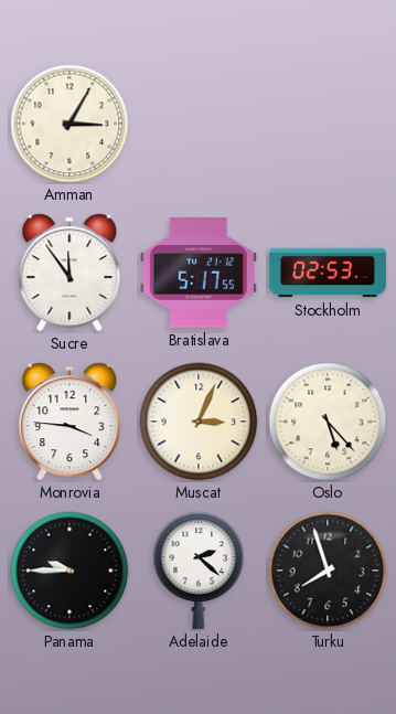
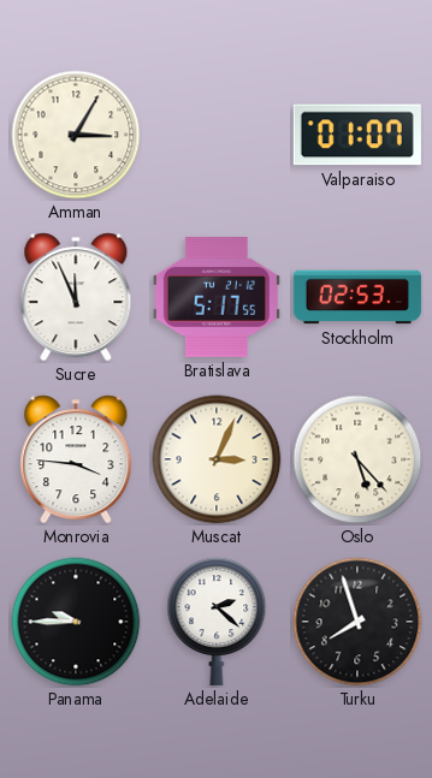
Valparaiso: none -> 01:07 (357, 135)
Sucre: 11:54 -> 11:56 (76, 297)
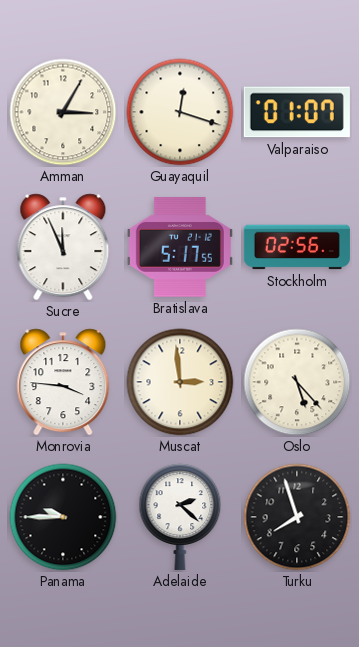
Guayaquil: none -> 12:18 (180, 112)
Stockholm: 02:53 -> 02:56 (297, 247)
Muscat: 3:04 -> 2:59 (180, 382)
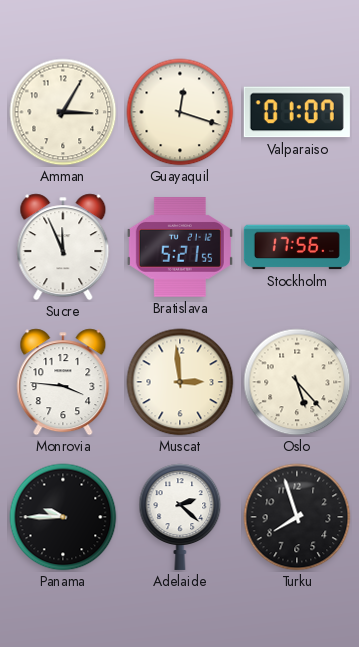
Bratislava: 5:17 -> 5:21 (180, 247)
Stockholm: 02:56 -> 17:56 (297, 247)
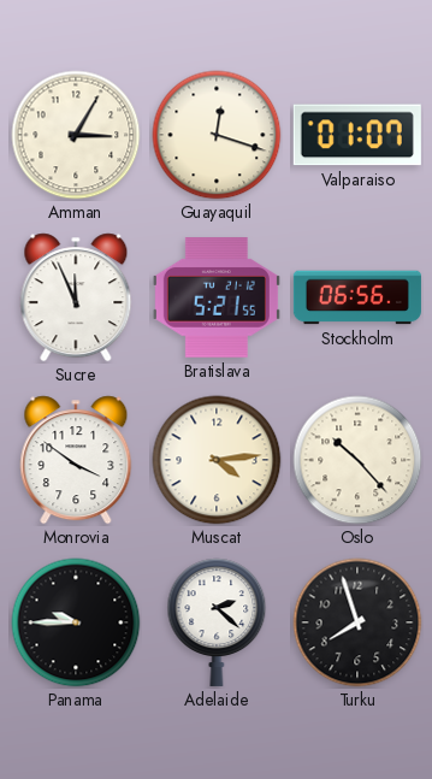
Stockholm: 17:56 -> 06:56 (357, 297)
Monrovia: 3:46 -> 3:51 (76, 460)
Muscat: 2:59 -> 4:14 (217, 460)
Oslo: 5:23 -> 10:23 (357, 460)
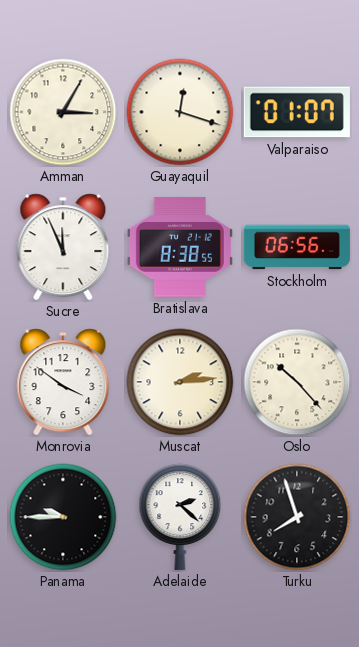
Bratislava: 5:21 -> 8:38 (180, 247)
Muscat: 4:14 -> 2:14 (180, 382)
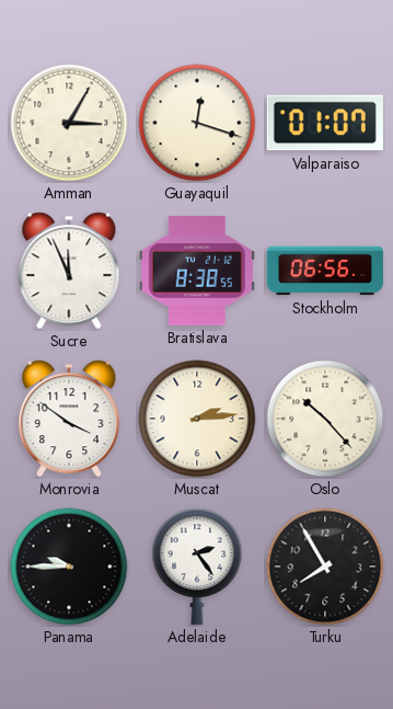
Adelaide: 2:22 -> 2:24 (197, 567)
Turku: 7:57 -> 7:55 (325, 567)
